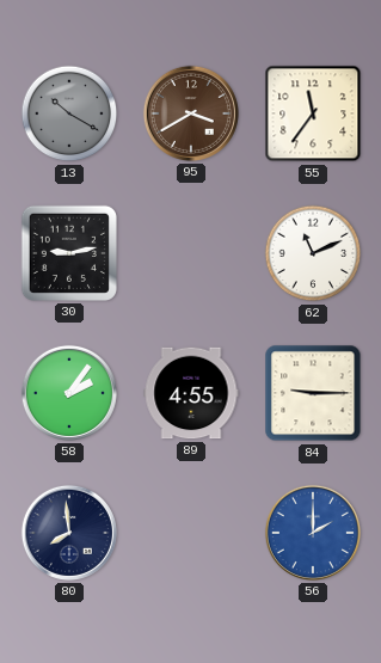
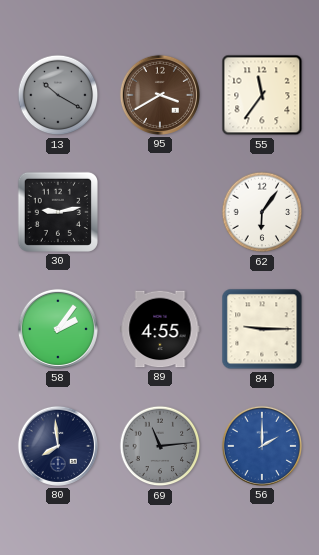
62: 11:11 -> 6:06 (262, 212)
69: none -> 11:14 (160, 446)
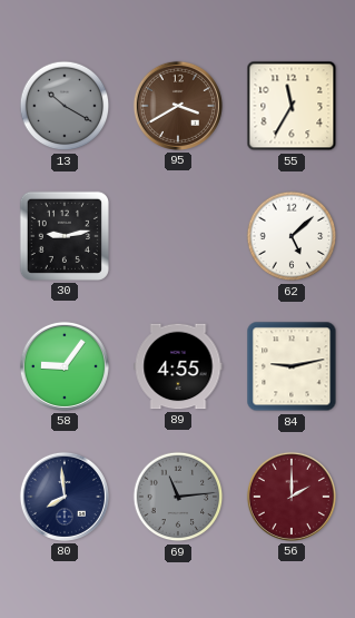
55: 11:36 -> 11:35 (292, 106)
62: 6:06 -> 5:08 (292, 236)
58: 2:06 -> 9:06 (65, 366)
84: 9:15 -> 9:13 (292, 366)
56 dial: blue -> burgundy (292, 497)
